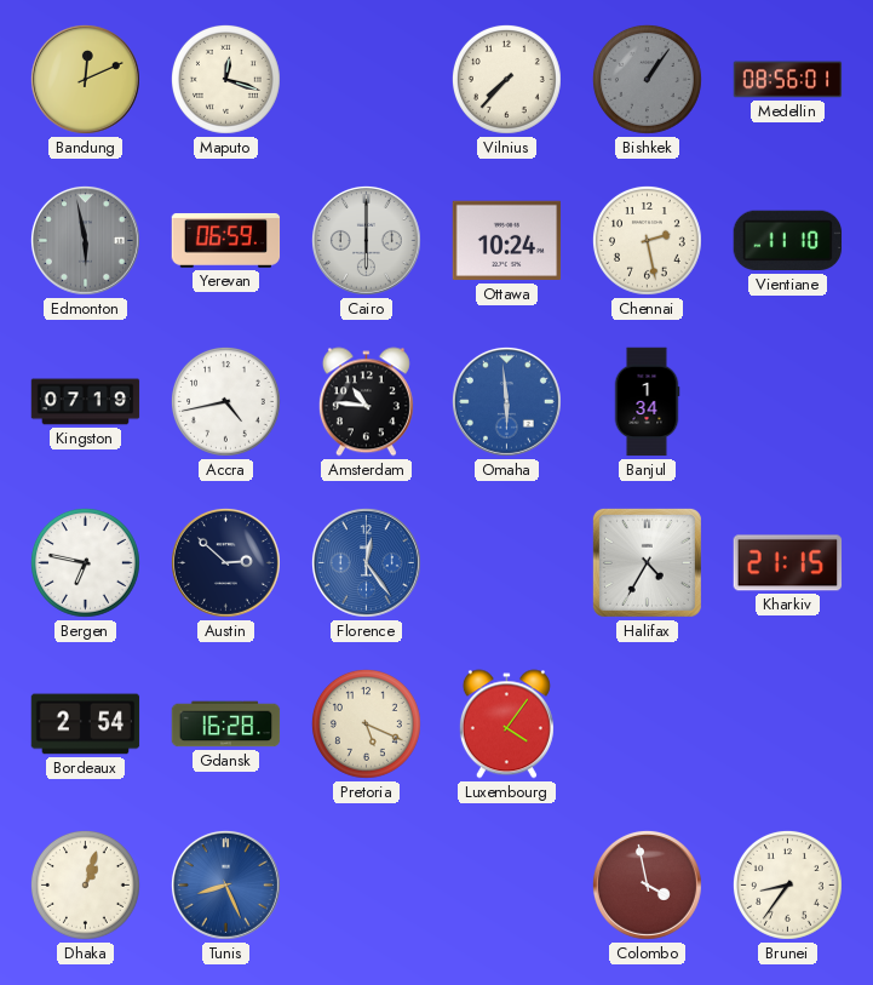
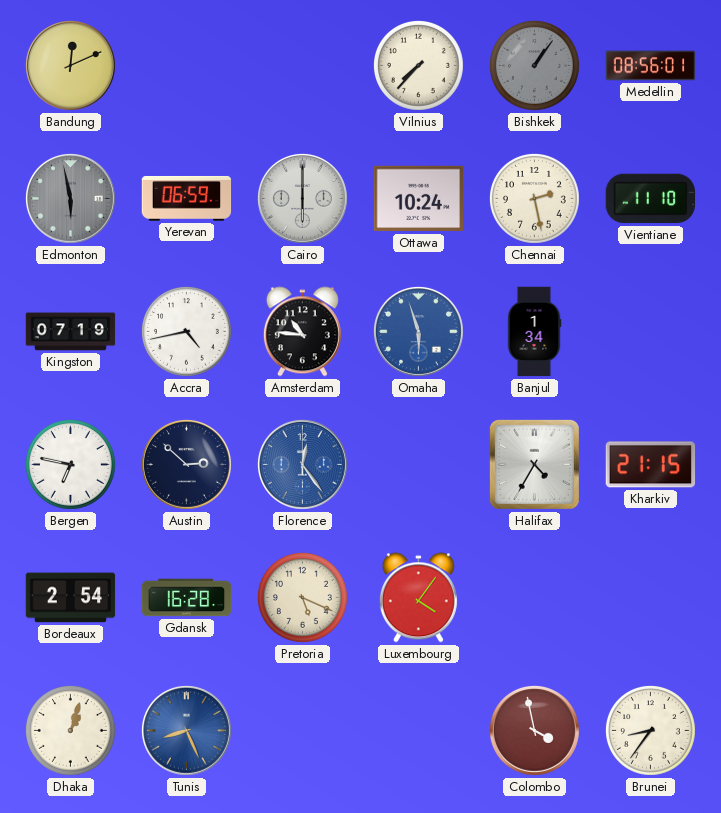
Maputo: 12:18 -> none (225, 79)
Omaha: 5:59 -> 5:57 (418, 331)
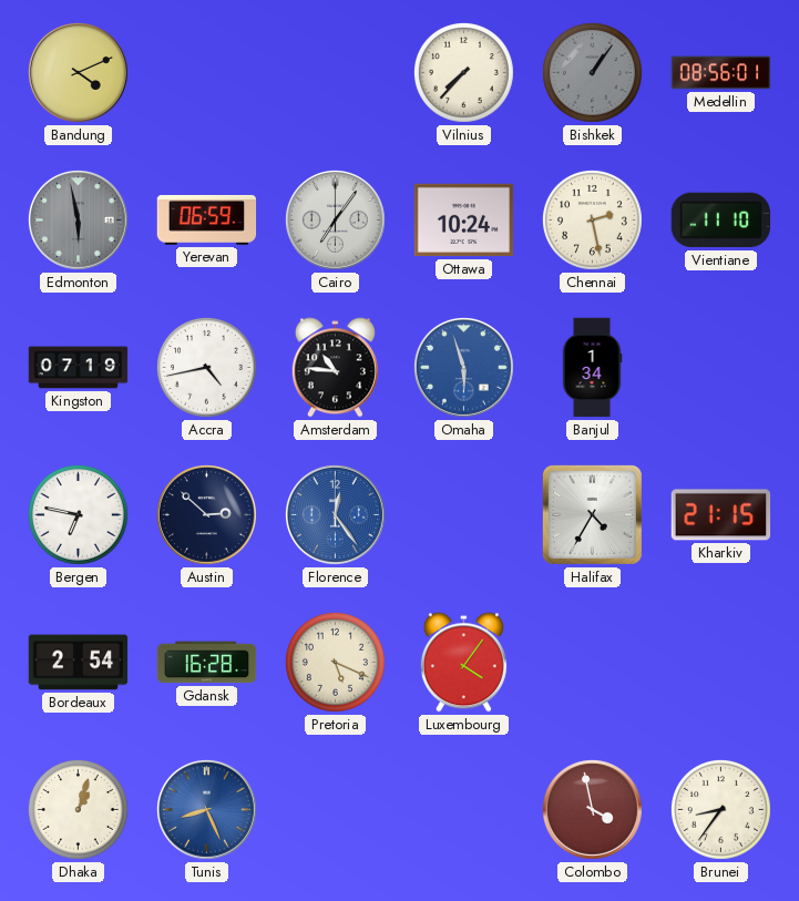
Bandung: 12:11 -> 4:11 (78, 72)
Cairo: 6:00 -> 7:06 (335, 219)
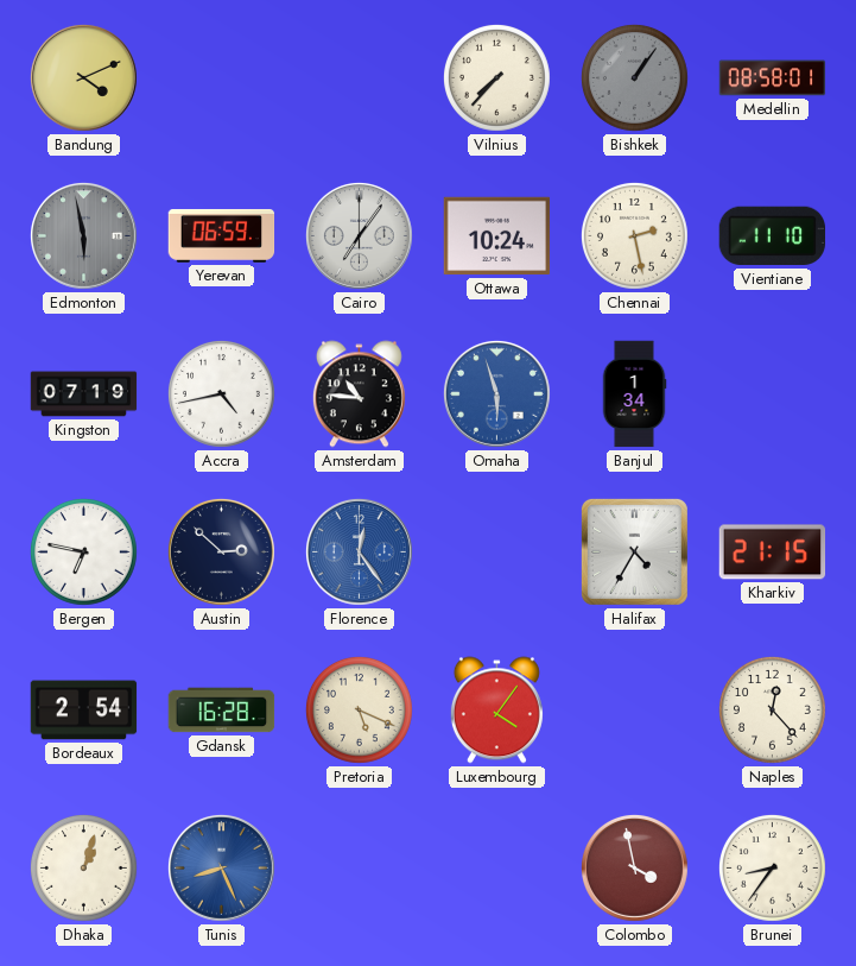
Medellin: 08:56 -> 08:58 (773, 78)
Naples: none -> 12:23 (772, 709)
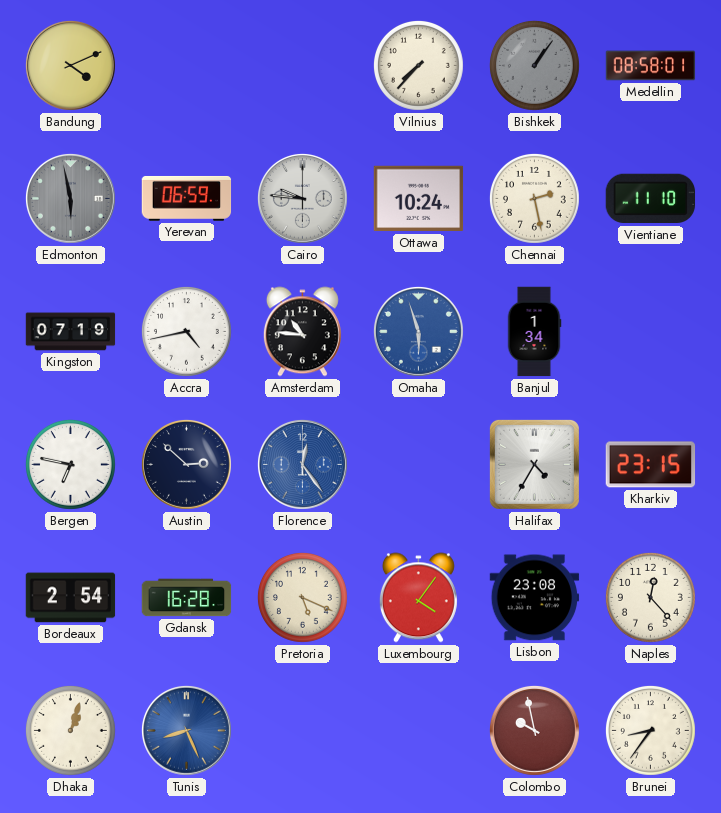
Cairo: 7:06 -> 9:46 (302, 198)
Kharkiv: 21:15 -> 23:15 (651, 465)
Lisbon: none -> 23:08 (535, 598)
Colombo: 3:58 -> 9:58 (534, 730)
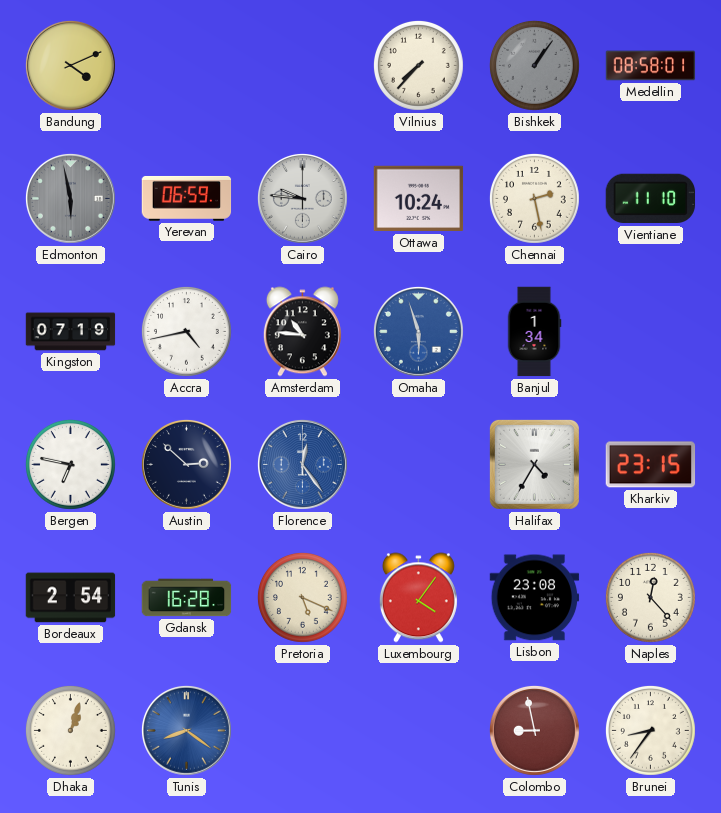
Tunis: 8:26 -> 8:21 (186, 730)
Colombo: 9:58 -> 8:58 (534, 730)
